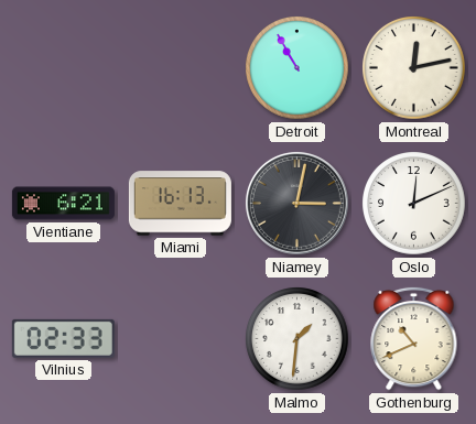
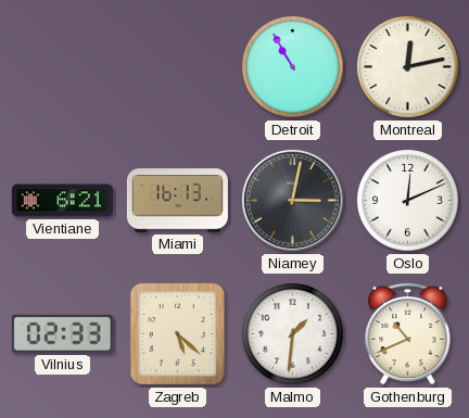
Zagreb: none -> 5:22 (178, 334)
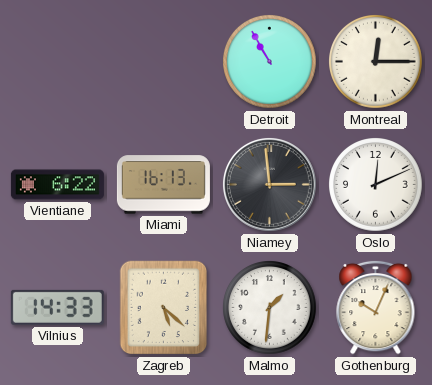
Montreal: 12:13 -> 12:15 (376, 62)
Vientiane: 6:21 -> 6:22 (57, 185)
Niamey: 3:02 -> 2:59 (269, 184)
Vilnius: 02:33 -> 14:33 (57, 307)
Gothenburg: 10:41 -> 10:04 (376, 307)
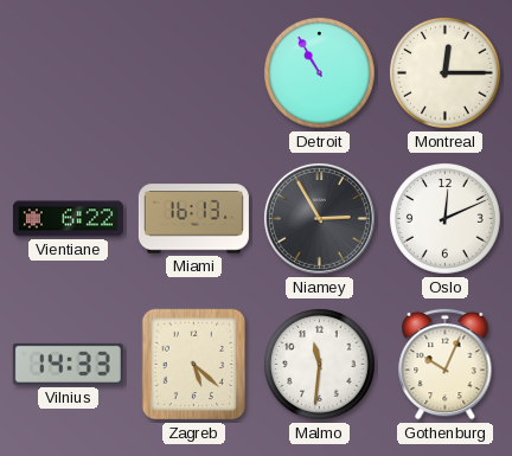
Niamey: 2:59 -> 2:55 (319, 218)
Malmo: 1:31 -> 11:31 (320, 365)
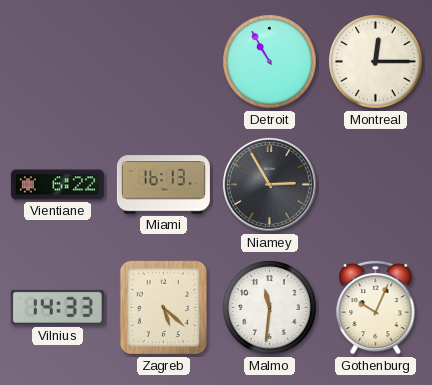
Oslo: 12:11 -> none (446, 219)
